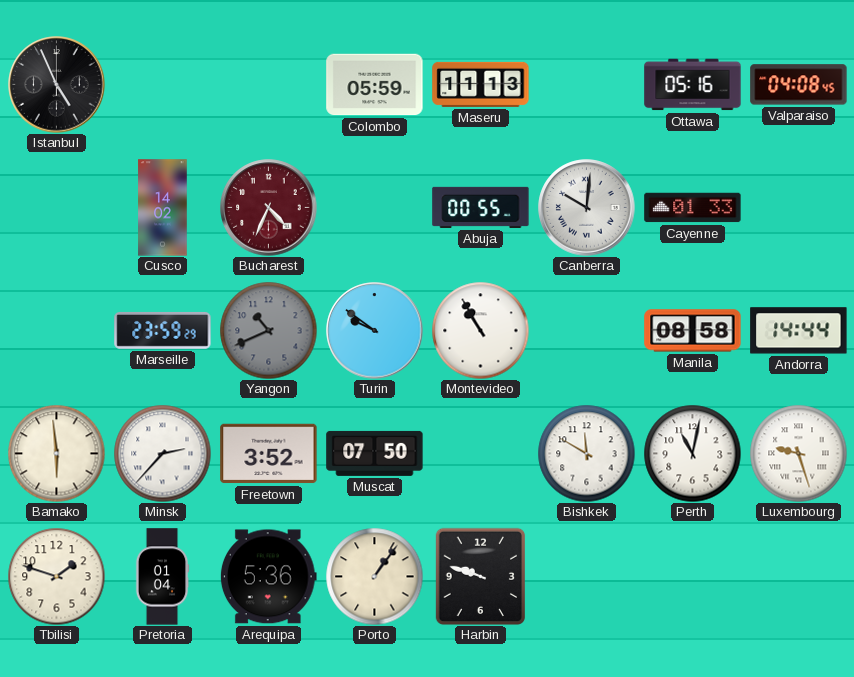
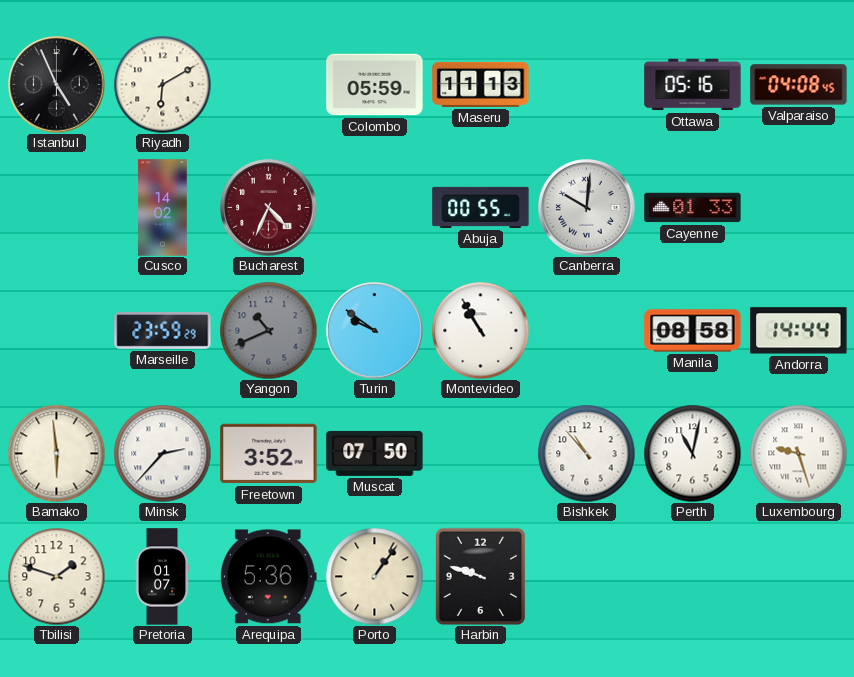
Riyadh: none -> 6:10 (162, 84)
Bishkek: 11:50 -> 10:53 (586, 453)
Pretoria: 01:04 -> 01:07 (162, 577)
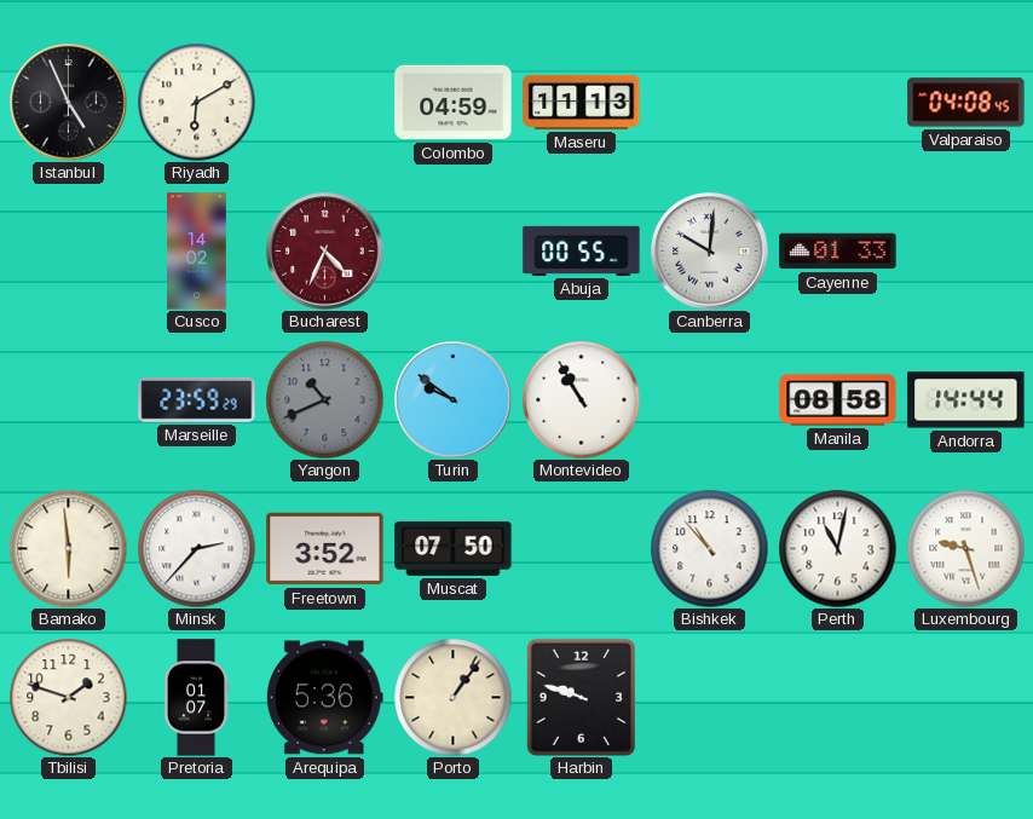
Colombo: 05:59 -> 04:59 (454, 103)
Ottawa: 05:16 -> none (693, 85)
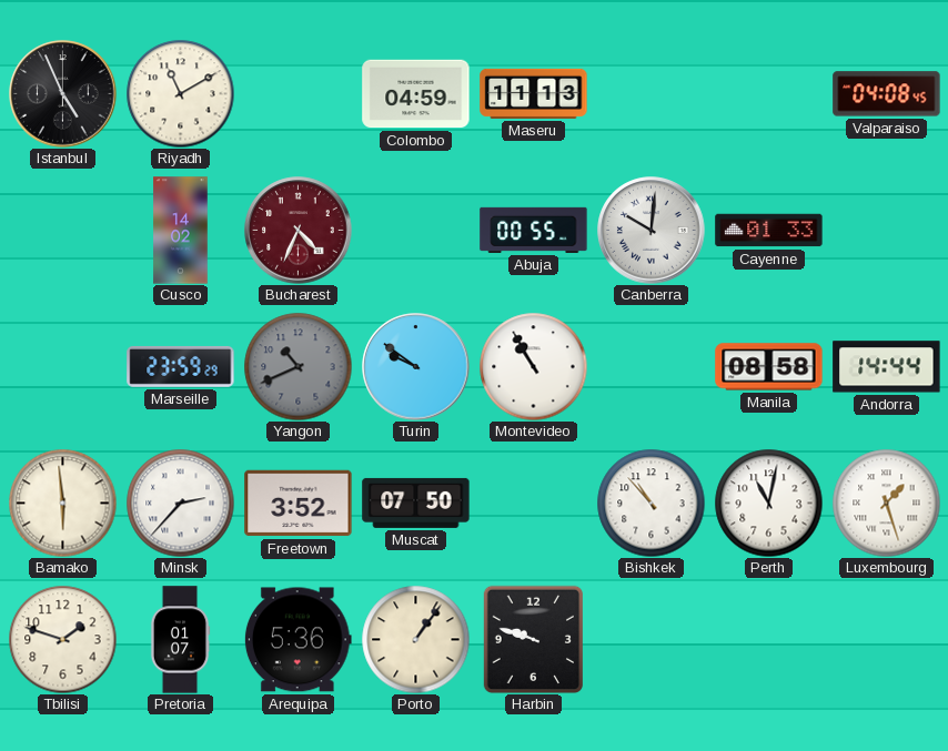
Riyadh: 6:10 -> 11:10 (180, 93)
Luxembourg: 9:27 -> 1:27 (886, 503)
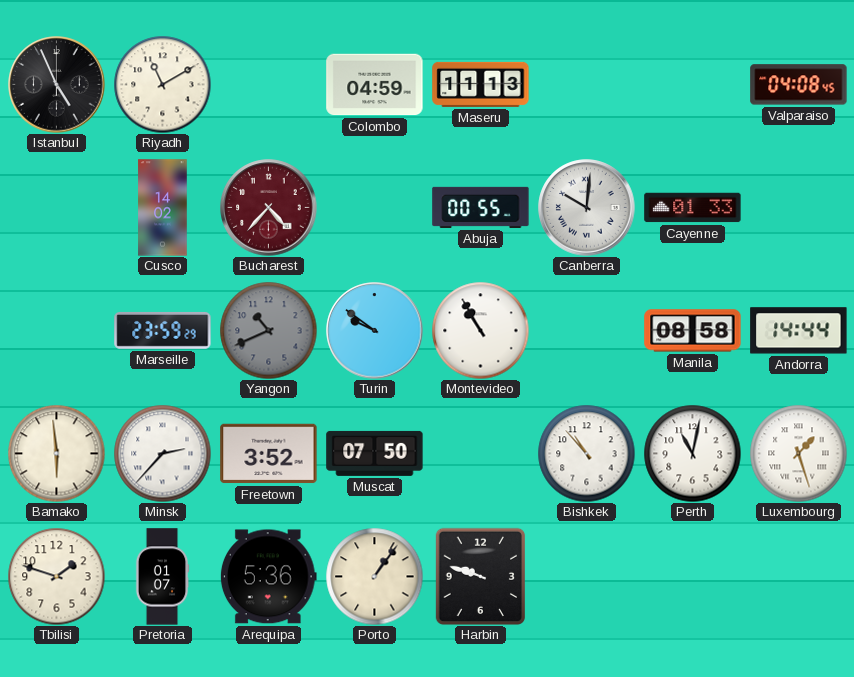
Bucharest: 4:34 -> 4:37 (269, 208)
